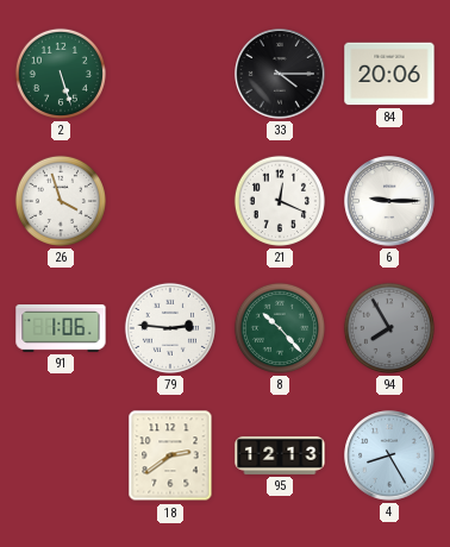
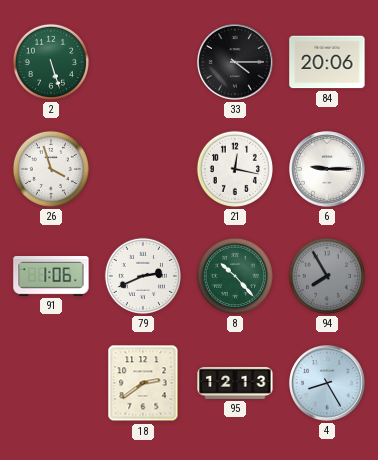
21: 12:19 -> 12:17 (235, 169)
79: 2:46 -> 2:41 (143, 276)
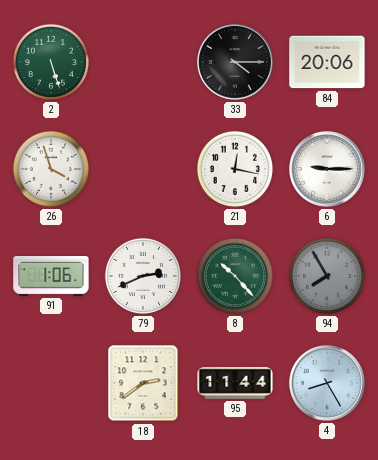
95: 12:13 -> 11:44 (235, 383)
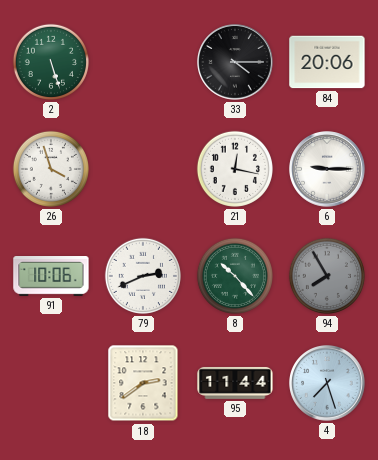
91: 1:06 -> 10:06 (51, 277)
4: 8:25 -> 7:27 (328, 384)
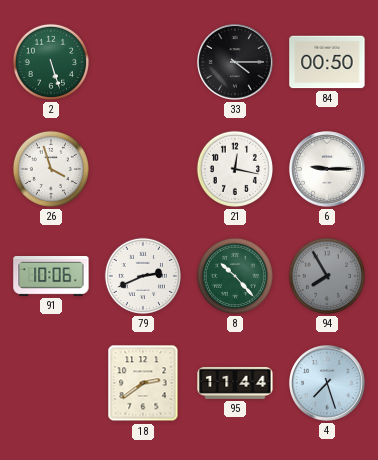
84: 20:06 -> 00:50 (327, 62)
